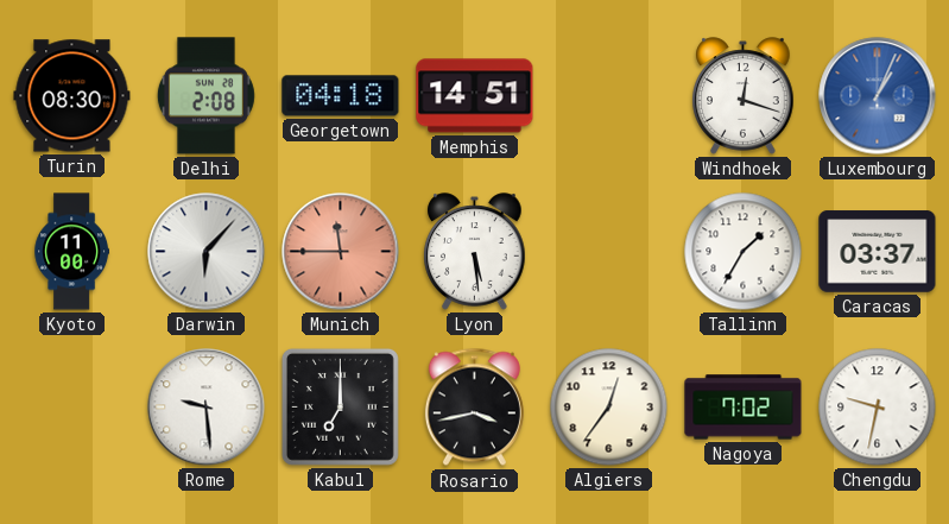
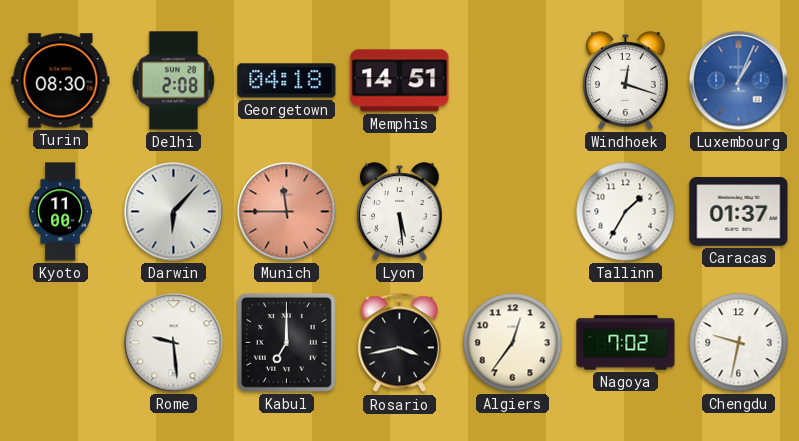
Caracas: 03:37 -> 01:37 (739, 212)
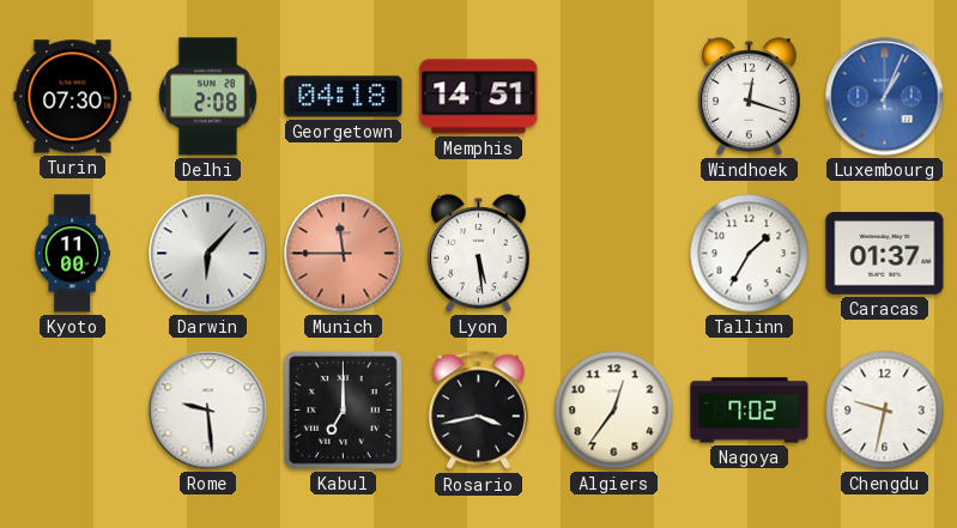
Turin: 08:30 -> 07:30 (73, 97)
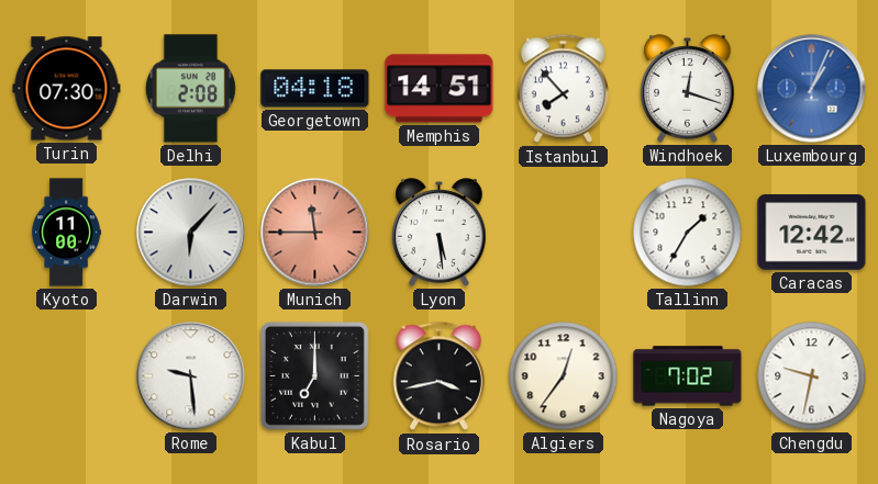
Istanbul: none -> 7:53 (563, 89)
Caracas: 01:37 -> 12:42 (812, 233)
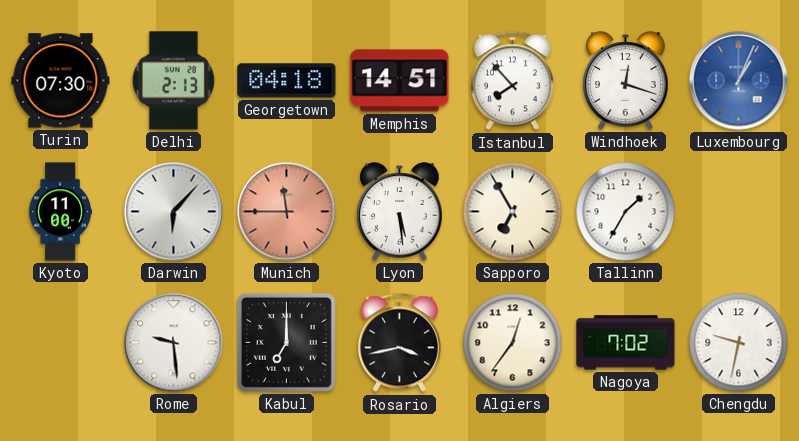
Delhi: 2:08 -> 2:13 (173, 81)
Sapporo: none -> 6:55 (513, 212)
Caracas: 12:42 -> none (812, 233)
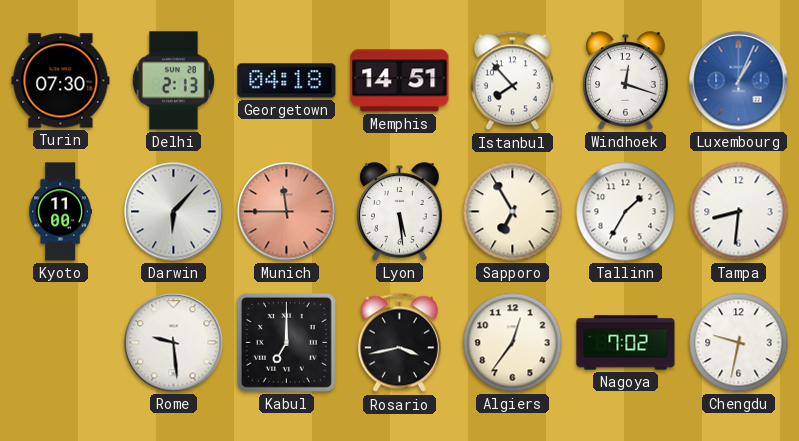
Tampa: none -> 8:31 (739, 212)
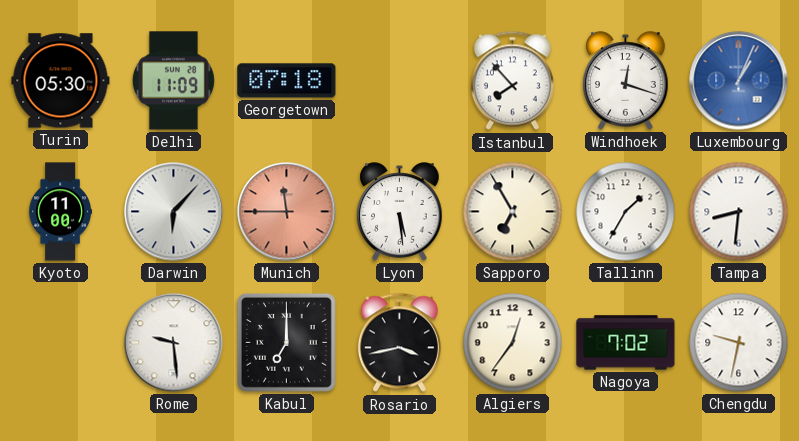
Turin: 07:30 -> 05:30 (61, 81)
Delhi: 2:13 -> 11:09 (173, 81)
Georgetown: 04:18 -> 07:18 (287, 81)
Memphis: 14:51 -> none (400, 81)
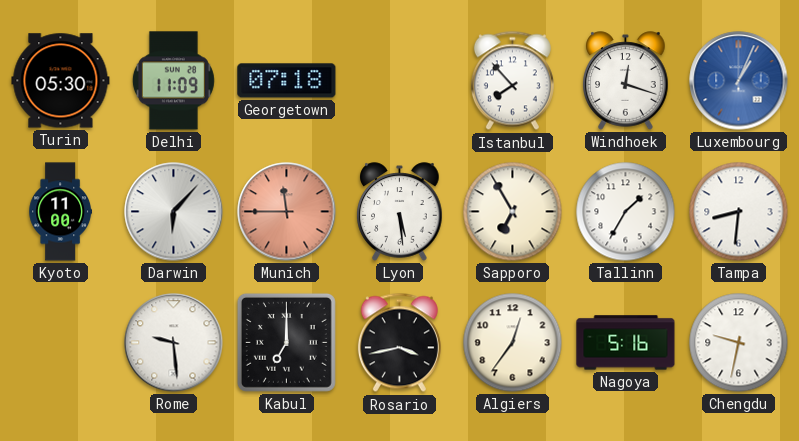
Nagoya: 7:02 -> 5:16 (626, 343)
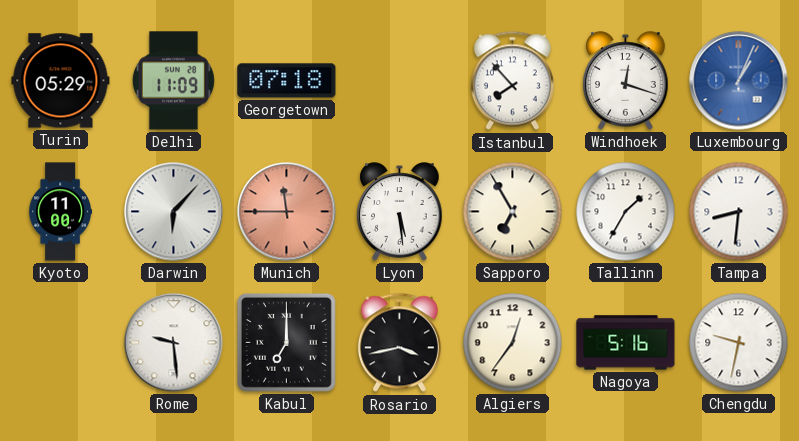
Turin: 05:30 -> 05:29 (61, 81)
